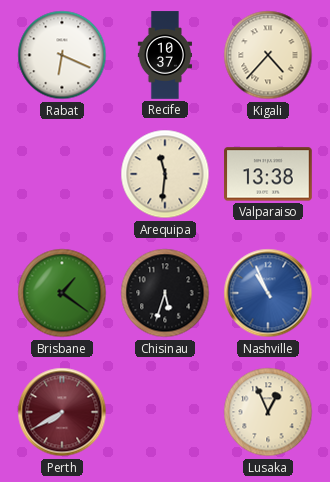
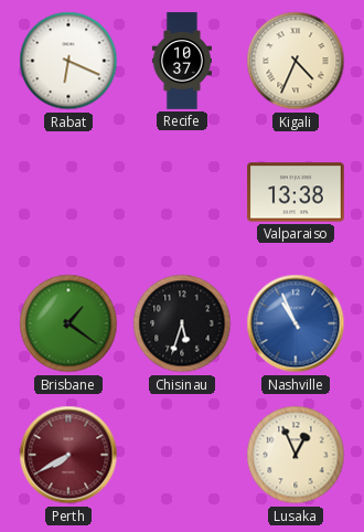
Kigali: 4:37 -> 4:34 (296, 61)
Arequipa: 11:31 -> none (165, 174)
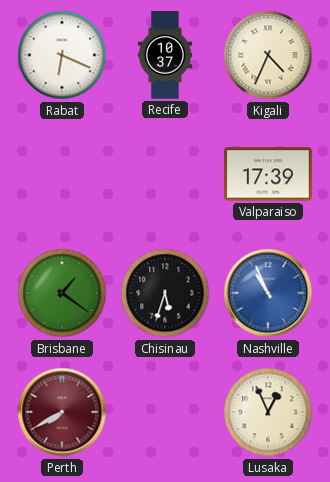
Valparaiso: 13:38 -> 17:39 (268, 174)
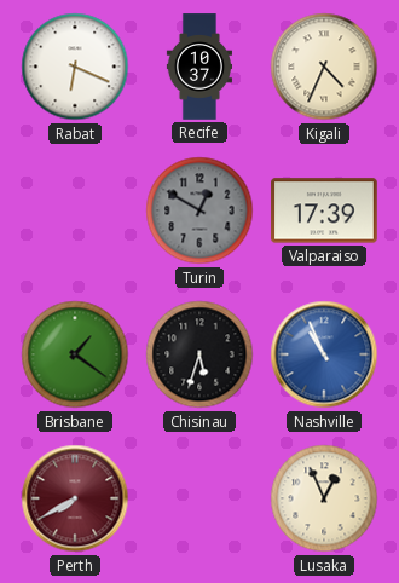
Turin: none -> 12:50 (199, 210)
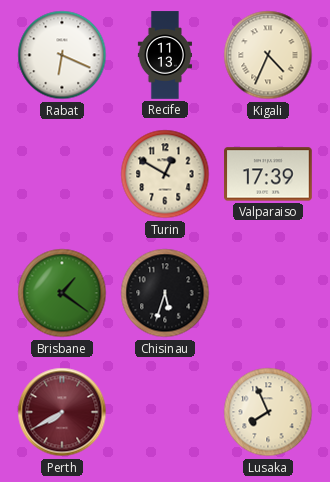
Recife: 10:37 -> 11:13 (164, 55)
Turin dial: grey -> cream (165, 174)
Nashville: 10:56 -> none (324, 354)
Lusaka: 12:56 -> 7:56 (268, 412)
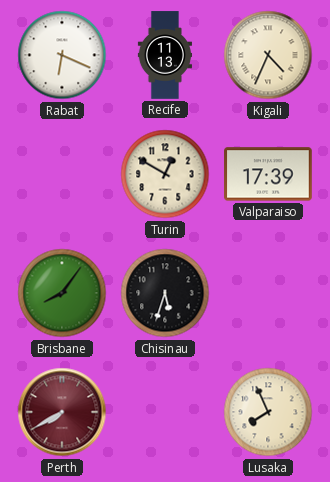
Brisbane: 1:21 -> 8:06 (62, 293)
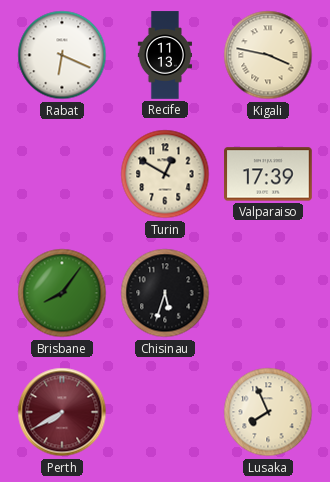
Kigali: 4:34 -> 3:47 (268, 55)
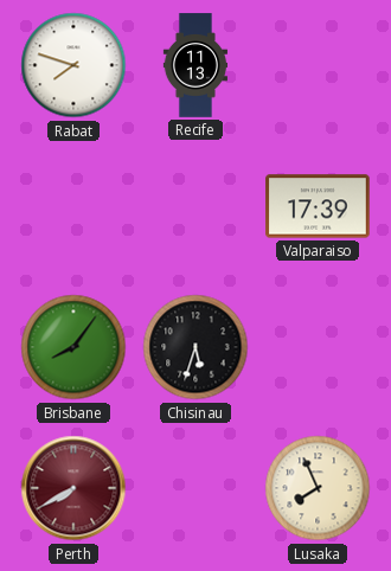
Rabat: 6:19 -> 7:48 (73, 65)
Kigali: 3:47 -> none (268, 55)
Turin: 12:50 -> none (165, 174)
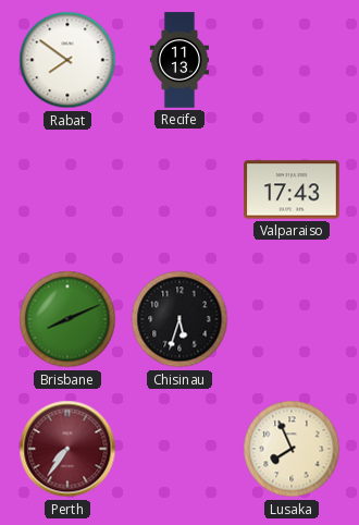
Rabat: 7:48 -> 7:51 (67, 60)
Valparaiso: 17:39 -> 17:43 (292, 190)
Brisbane: 8:06 -> 8:11 (67, 319)
Perth: 7:40 -> 7:36 (67, 449)
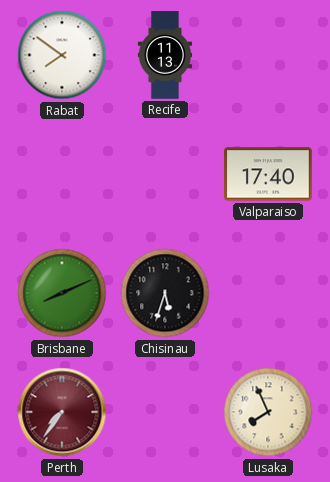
Valparaiso: 17:43 -> 17:40 (268, 174)
